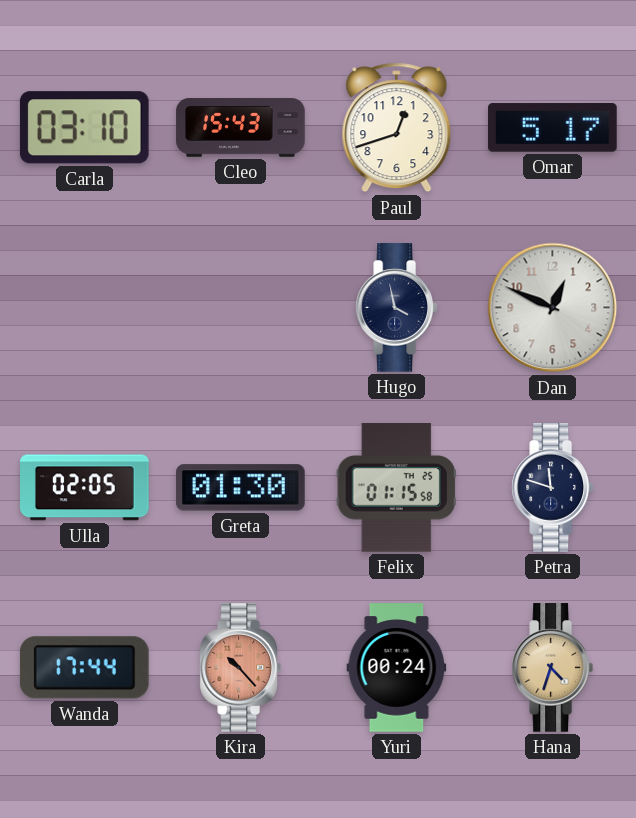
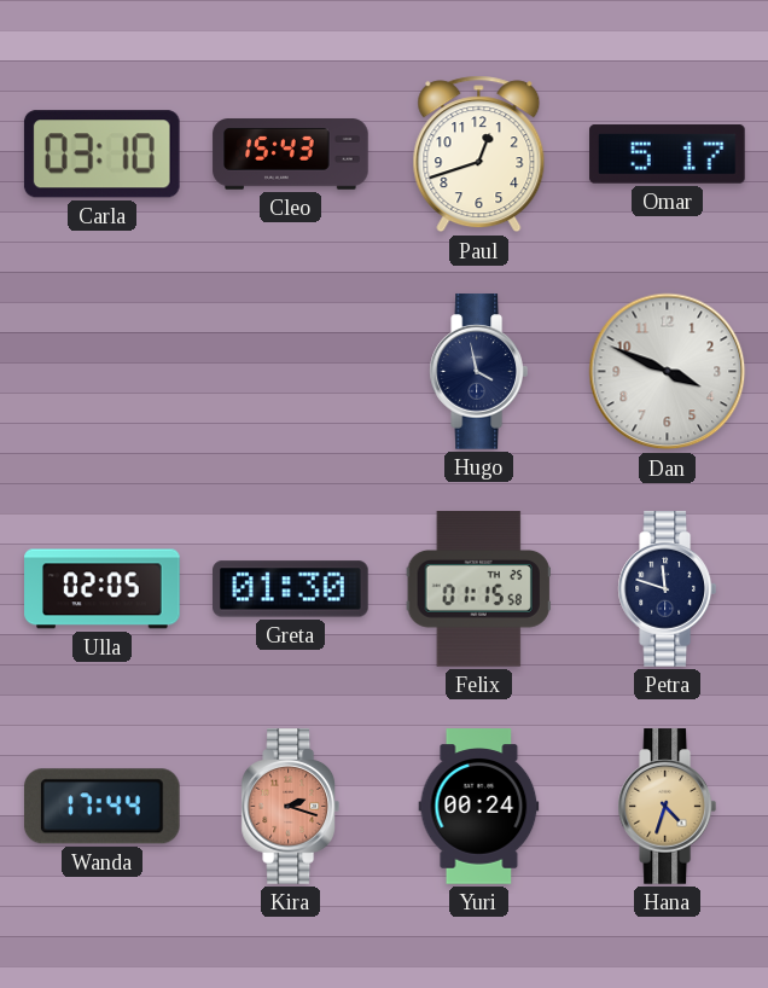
Dan: 12:49 -> 3:49 (668, 372)
Kira: 10:23 -> 2:18 (290, 807)
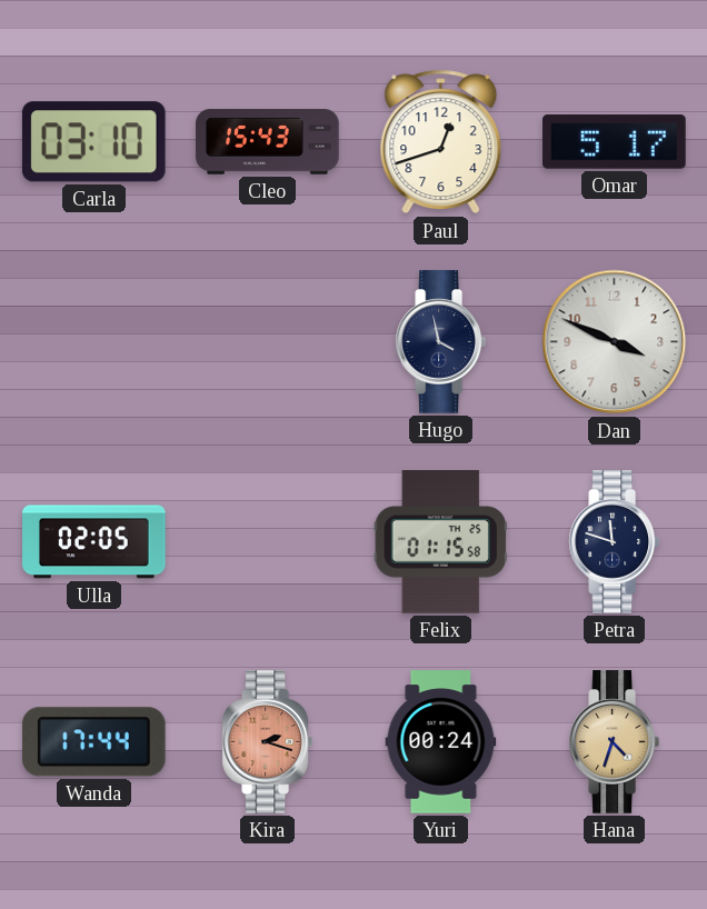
Greta: 01:30 -> none (291, 589)
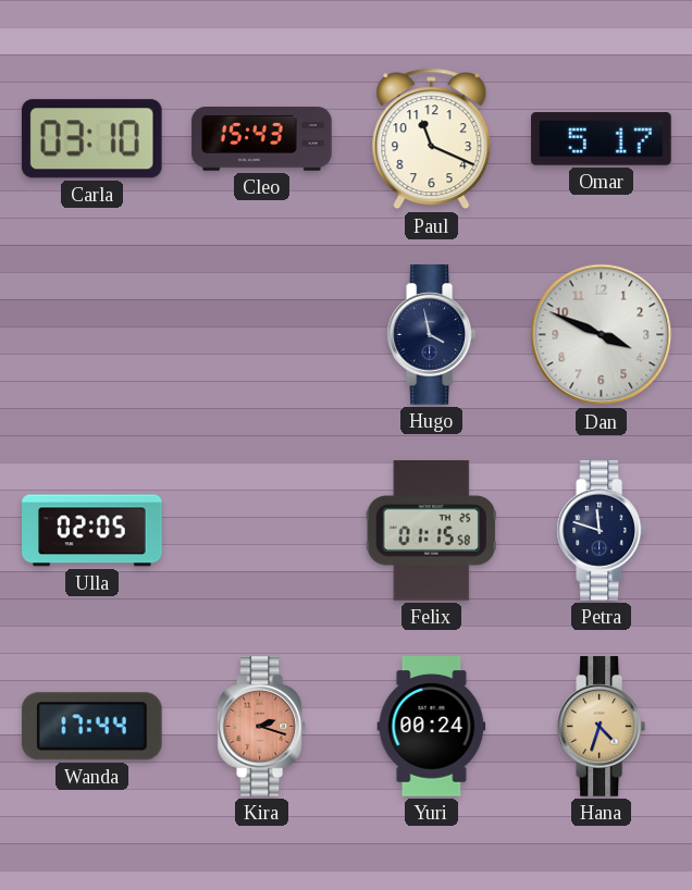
Paul: 12:42 -> 11:19 (432, 139)
